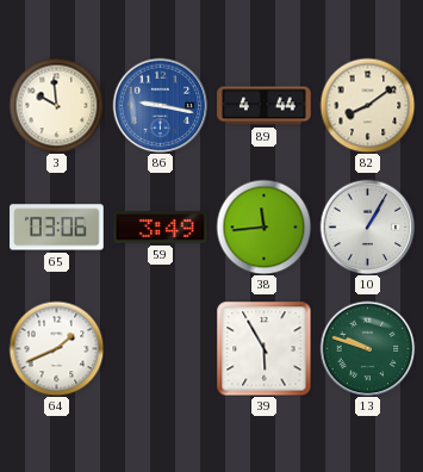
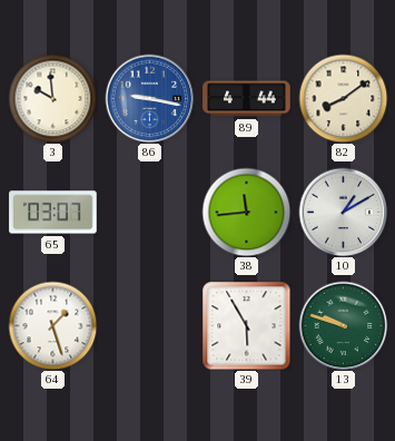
65: 03:06 -> 03:07 (53, 213)
59: 3:49 -> none (161, 228)
10: 1:05 -> 1:10 (343, 212)
64: 1:41 -> 1:27 (52, 325)
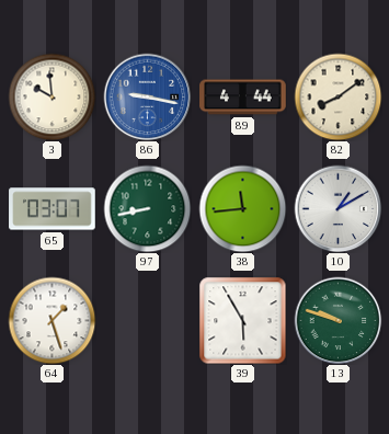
97: none -> 8:43 (147, 208)
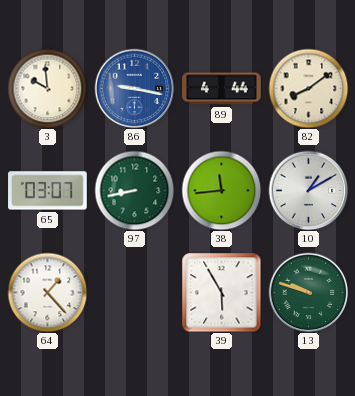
64: 1:27 -> 1:23 (47, 292)
